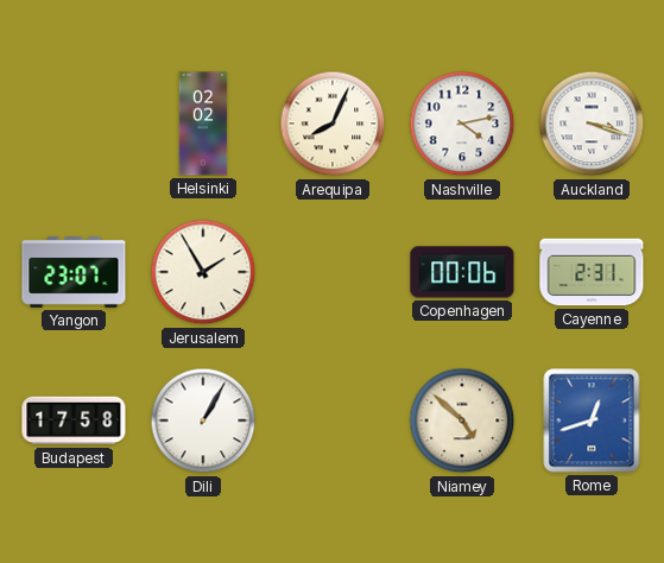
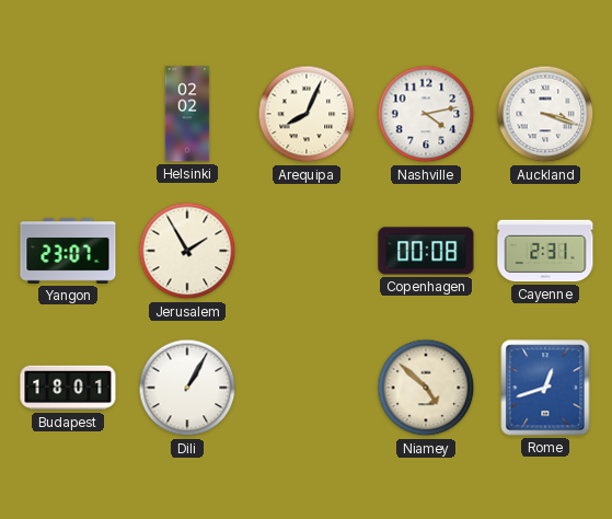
Copenhagen: 00:06 -> 00:08 (426, 251)
Budapest: 17:58 -> 18:01 (68, 388)
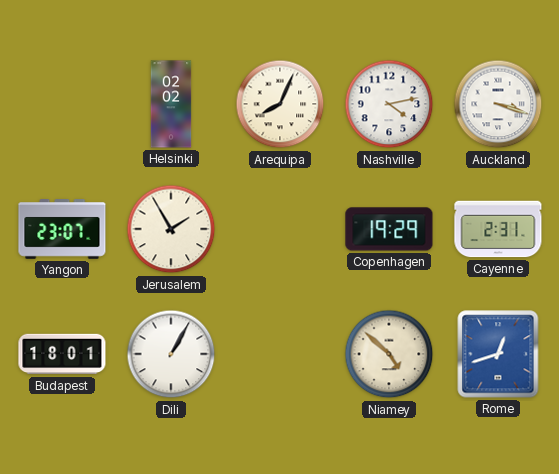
Copenhagen: 00:08 -> 19:29 (389, 229)
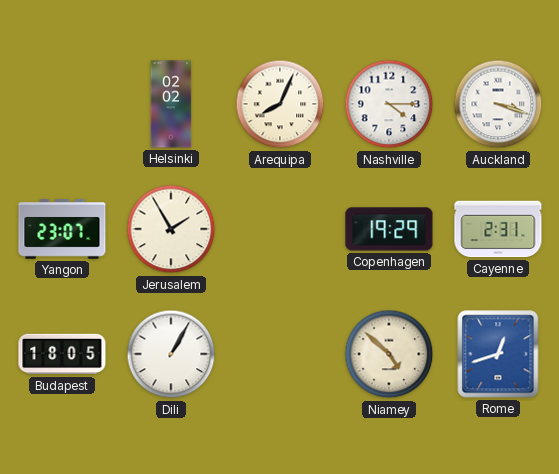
Nashville: 4:13 -> 4:15 (389, 104)
Budapest: 18:01 -> 18:05 (62, 354)
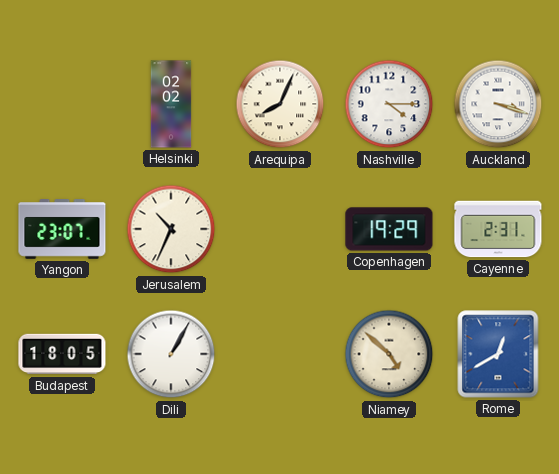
Jerusalem: 1:55 -> 10:34 (171, 229)
Rome: 12:42 -> 12:40 (498, 354)
